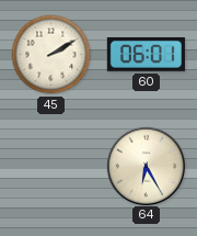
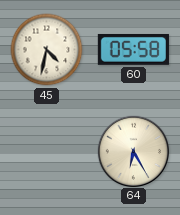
45: 2:10 -> 4:32 (47, 50)
60: 06:01 -> 05:58 (133, 50)
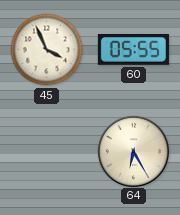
45: 4:32 -> 3:56 (47, 50)
60: 05:58 -> 05:55 (133, 50)
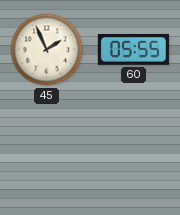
45: 3:56 -> 1:56 (47, 50)
64: 6:25 -> none (133, 151)
